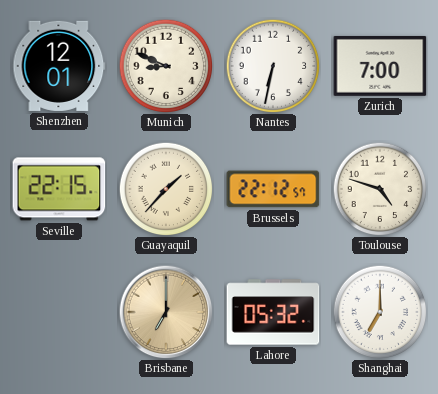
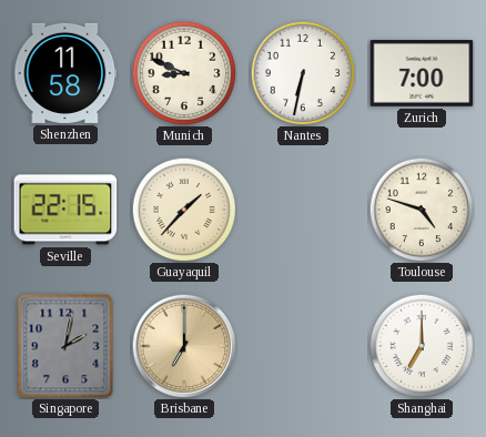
Shenzhen: 12:01 -> 11:58 (65, 73)
Brussels: 22:12 -> none (273, 189)
Singapore: none -> 2:02 (65, 346)
Lahore: 05:32 -> none (273, 312)
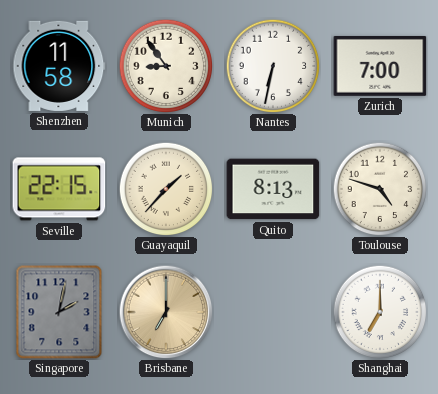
Munich: 8:49 -> 8:54 (166, 66)
Quito: none -> 8:13 (273, 189)
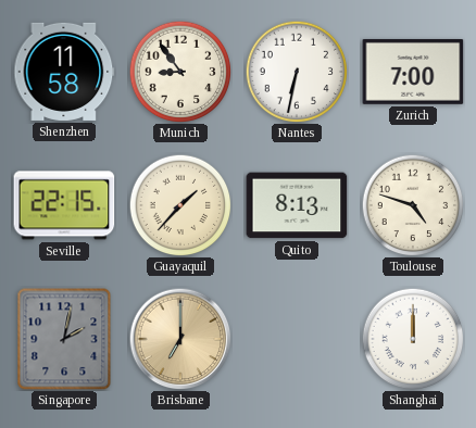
Shanghai: 7:00 -> 12:00 (413, 339)
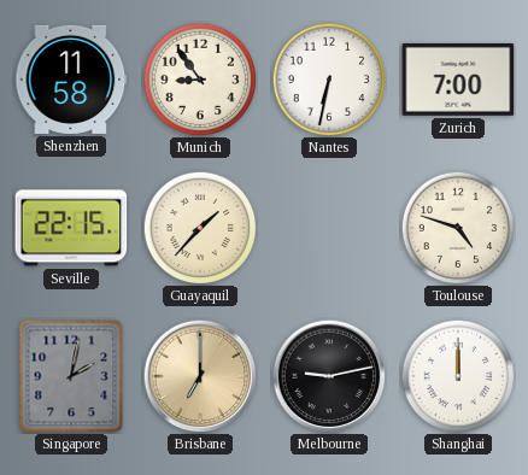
Quito: 8:13 -> none (297, 205)
Melbourne: none -> 9:13 (329, 376)
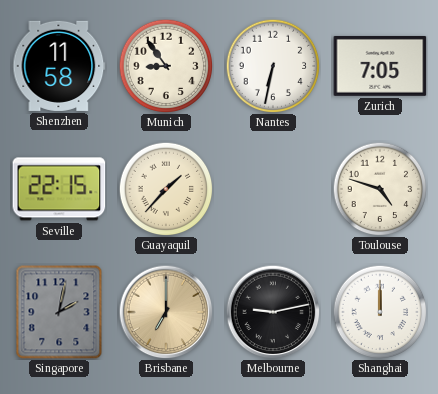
Zurich: 7:00 -> 7:05 (380, 66)
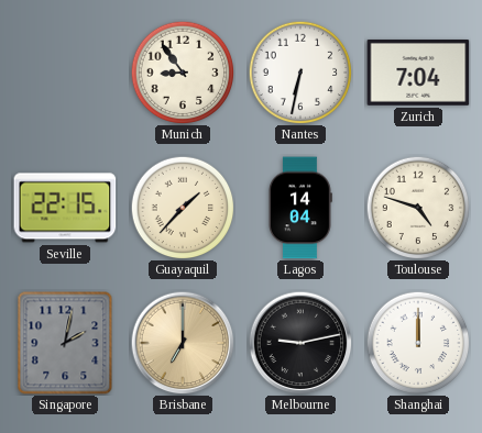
Shenzhen: 11:58 -> none (59, 66)
Zurich: 7:05 -> 7:04 (418, 73)
Lagos: none -> 14:04 (299, 208)
